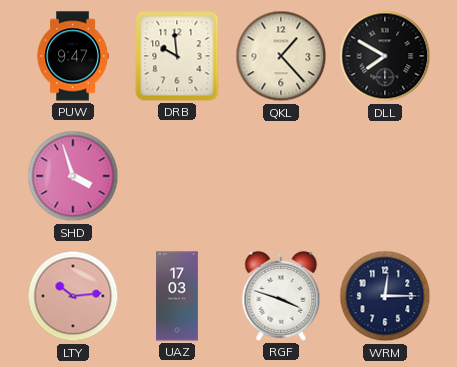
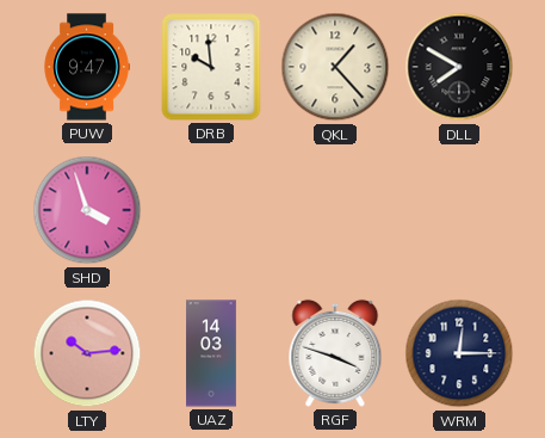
UAZ: 17:03 -> 14:03 (212, 353)
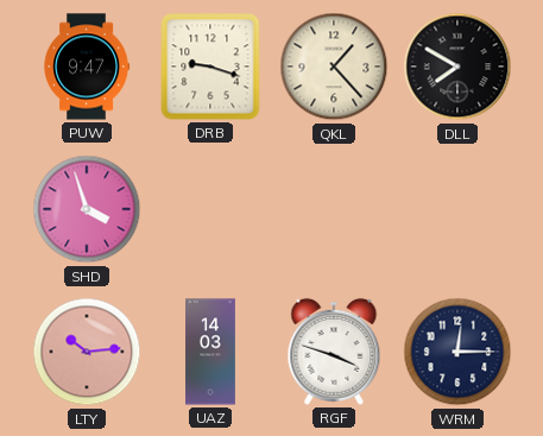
DRB: 9:59 -> 9:18 (210, 67)
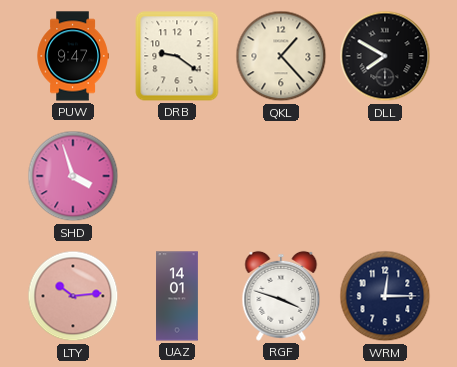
DRB: 9:18 -> 9:21 (177, 56)
UAZ: 14:03 -> 14:01 (178, 296)
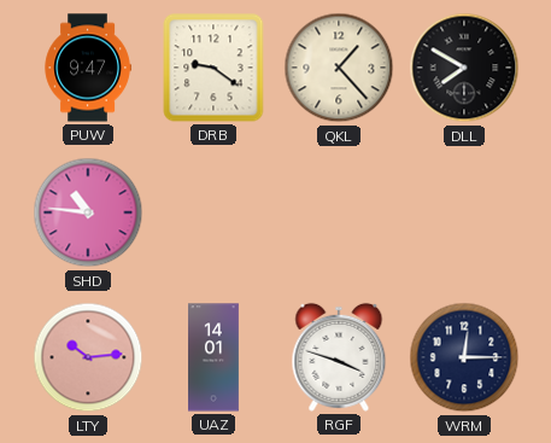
SHD: 3:57 -> 10:46 (88, 212)
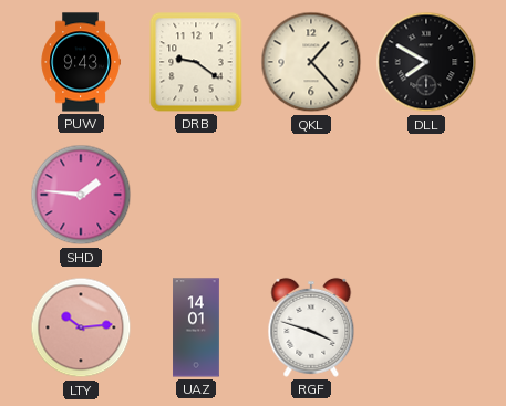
PUW: 9:47 -> 9:43 (81, 62)
SHD: 10:46 -> 1:46 (81, 195)
WRM: 12:15 -> none (464, 357)
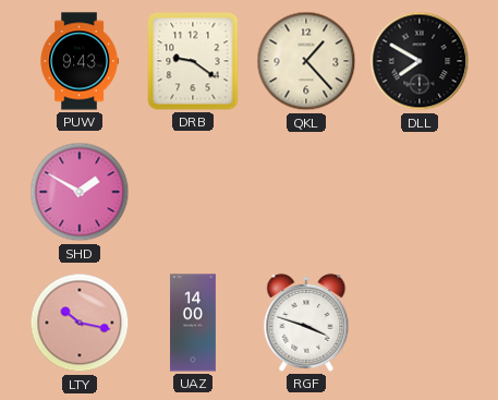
SHD: 1:46 -> 1:50 (80, 192)
LTY: 10:14 -> 10:17 (80, 323)
UAZ: 14:01 -> 14:00 (194, 323)
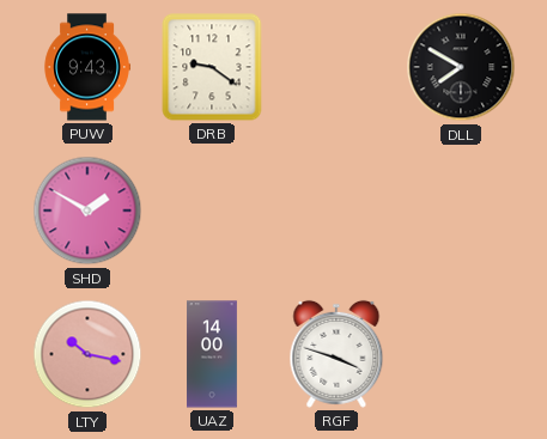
QKL: 1:23 -> none (306, 61)
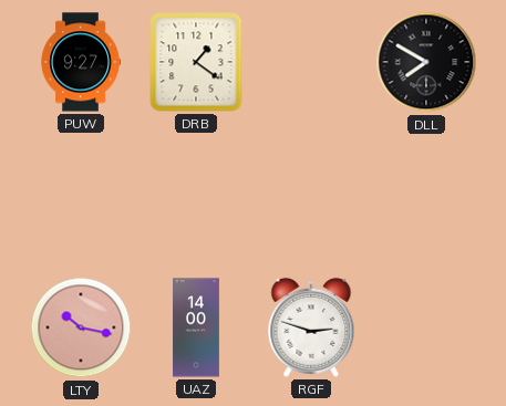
PUW: 9:43 -> 9:27 (81, 62)
DRB: 9:21 -> 1:21 (196, 62)
SHD: 1:50 -> none (87, 211)
RGF: 3:48 -> 2:48 (311, 327)
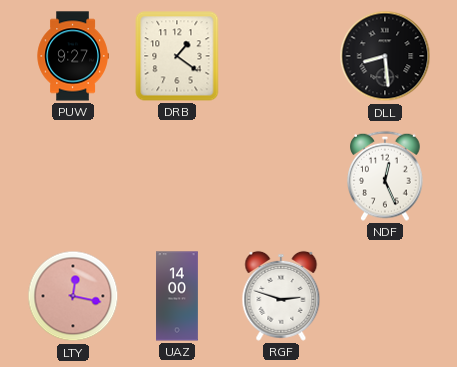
DLL: 7:50 -> 8:29 (385, 56)
NDF: none -> 12:26 (386, 176)
LTY: 10:17 -> 12:17 (73, 296)
